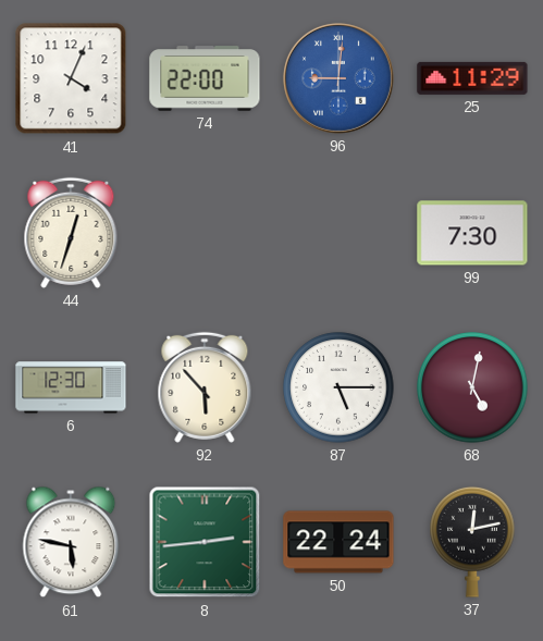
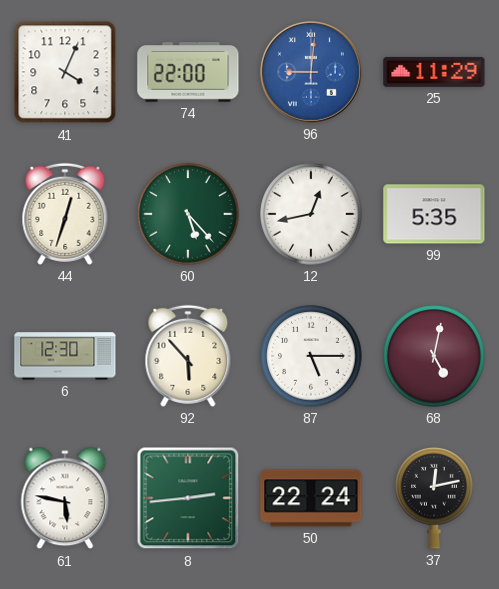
60: none -> 5:23 (188, 214)
12: none -> 12:43 (311, 214)
99: 7:30 -> 5:35 (434, 214)
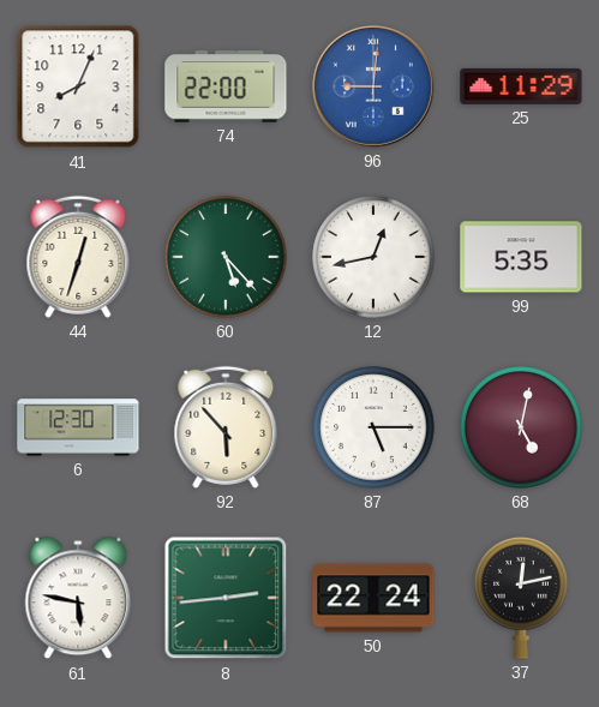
41: 4:04 -> 8:04 (78, 86)
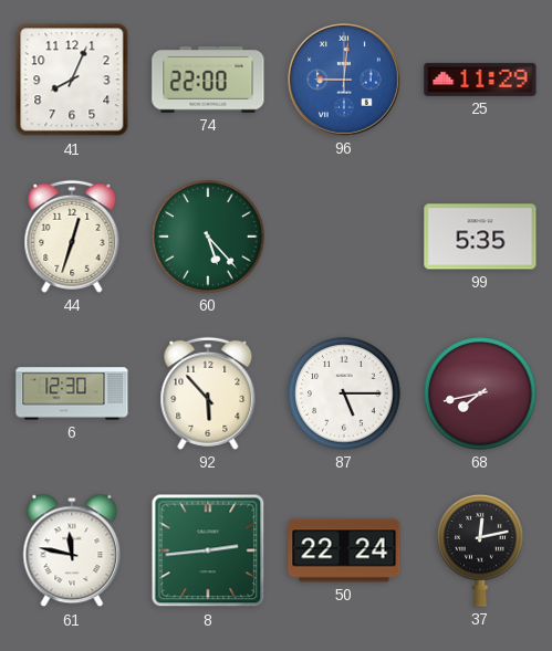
12: 12:43 -> none (373, 257)
68: 5:02 -> 7:43 (480, 393)
61: 5:47 -> 11:47 (72, 550)
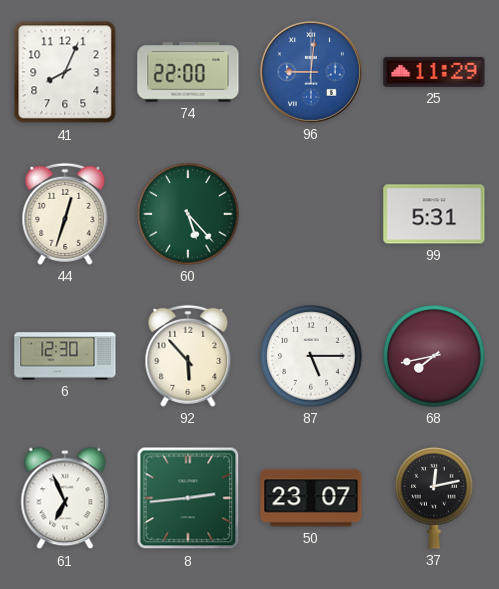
99: 5:35 -> 5:31 (434, 214)
61: 11:47 -> 6:56 (65, 498)
50: 22:24 -> 23:07 (311, 498)
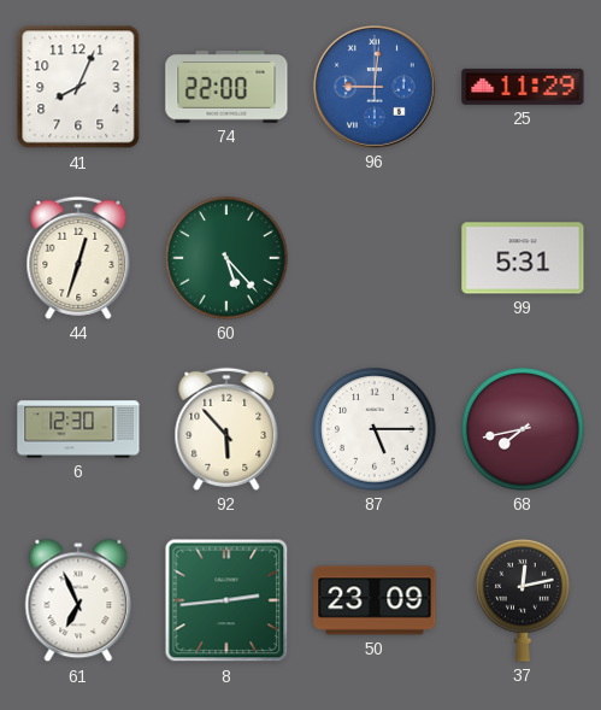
50: 23:07 -> 23:09 (375, 600)
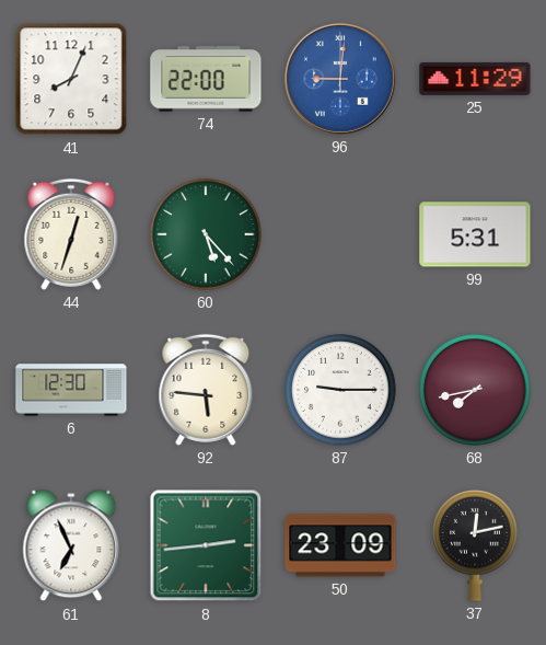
92: 5:53 -> 5:46 (206, 390)
87: 5:15 -> 9:15 (340, 390)
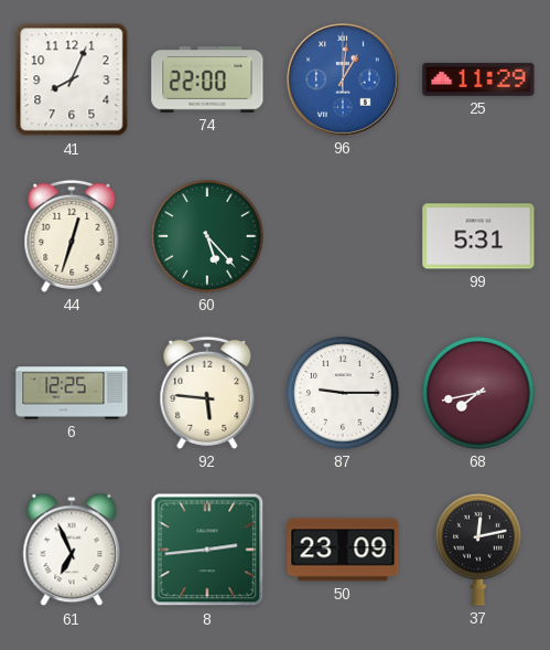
96: 9:01 -> 1:01 (343, 79)
6: 12:30 -> 12:25 (72, 393)
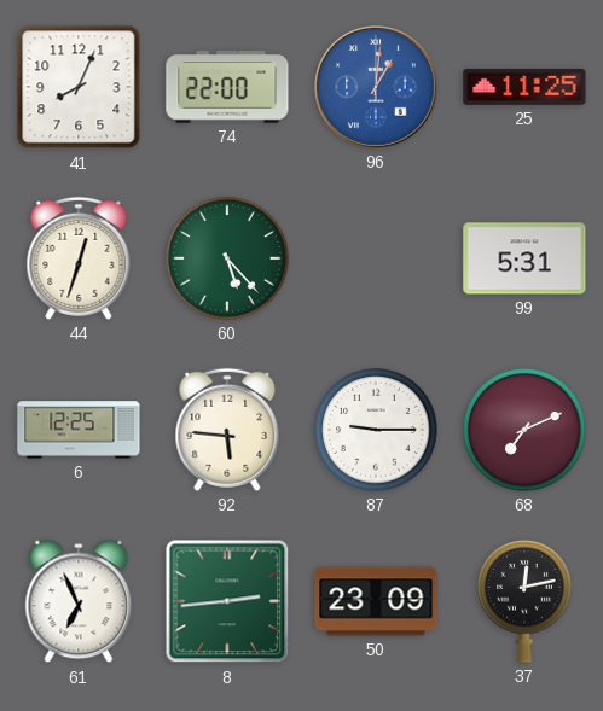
25: 11:29 -> 11:25 (524, 87)
68: 7:43 -> 7:11 (524, 430)
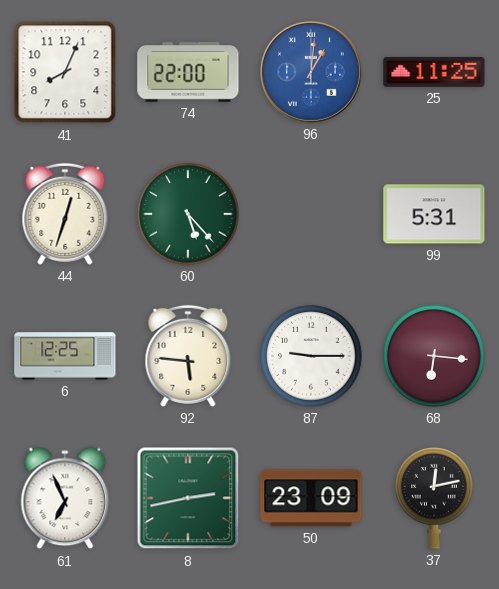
68: 7:11 -> 6:16 (434, 356)
8: 2:44 -> 2:43 (188, 498)
